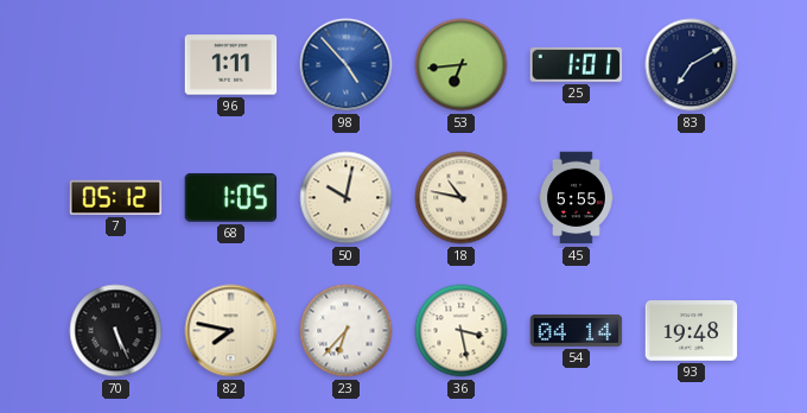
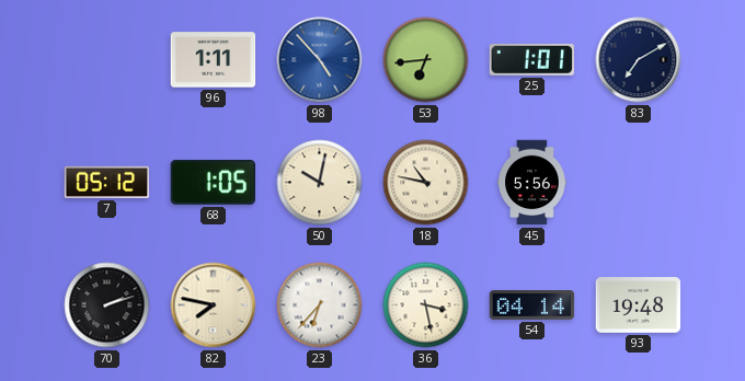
45: 5:55 -> 5:56 (532, 183)
70: 5:26 -> 2:12 (107, 305)
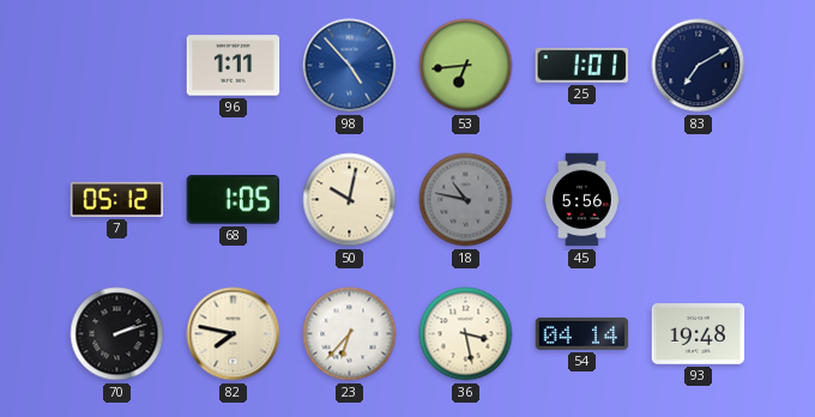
18 dial: cream -> grey (466, 200)
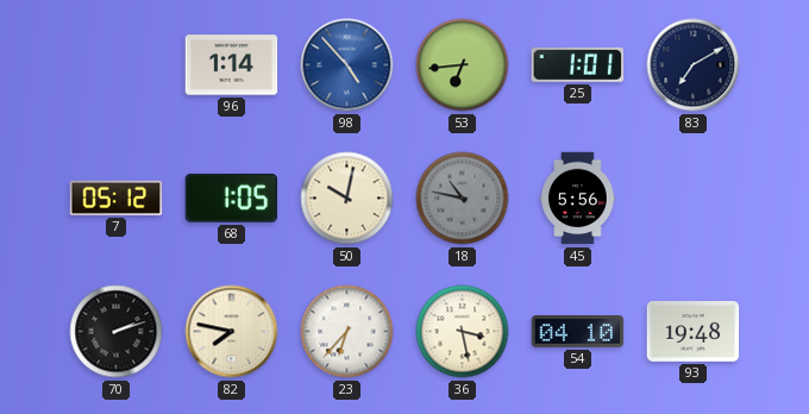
96: 1:11 -> 1:14 (232, 65)
54: 04:14 -> 04:10 (578, 332)
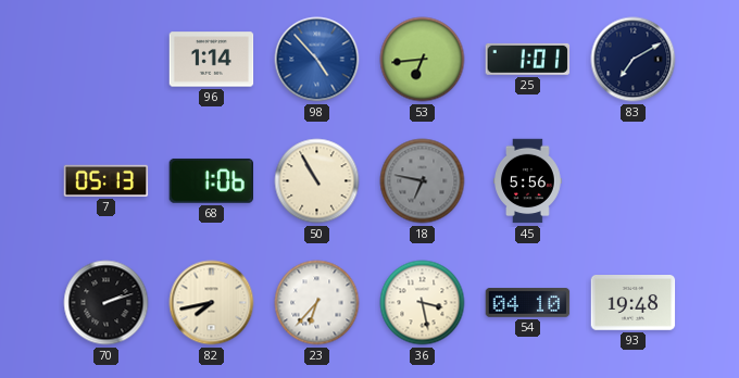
7: 05:12 -> 05:13 (107, 180)
68: 1:05 -> 1:06 (211, 180)
50: 10:02 -> 10:55 (317, 181)
18: 10:47 -> 6:47 (423, 181)
82: 7:47 -> 7:43 (212, 303)
